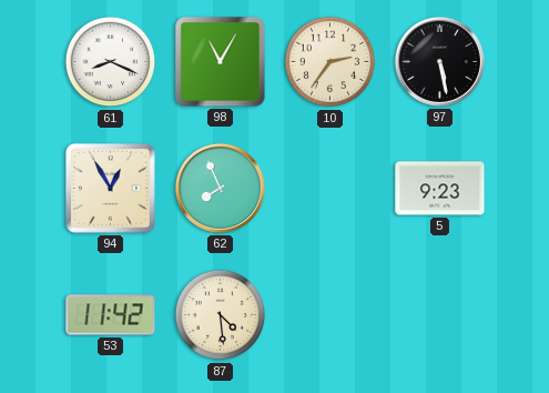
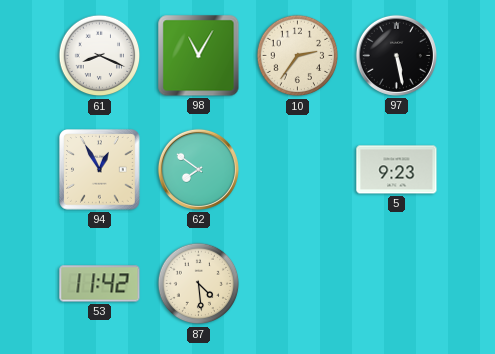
62: 7:56 -> 7:51 (198, 169)
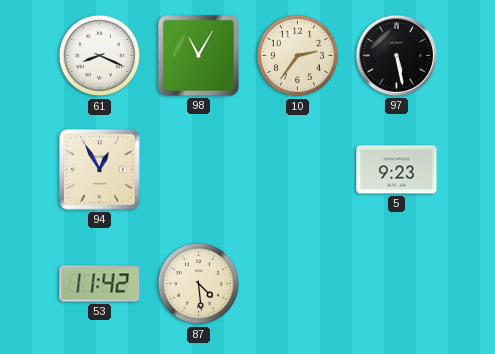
62: 7:51 -> none (198, 169)
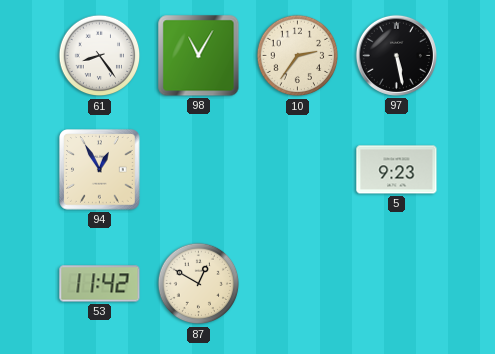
61: 8:19 -> 8:24 (100, 56)
87: 4:29 -> 12:50 (199, 284)
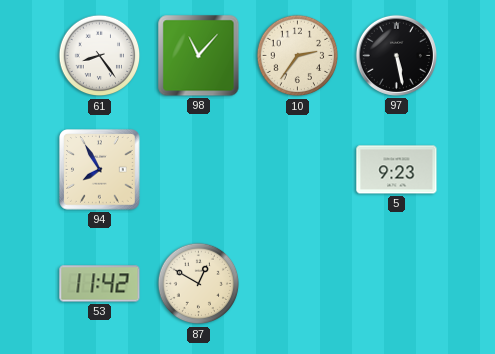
98: 11:05 -> 11:07 (199, 56)
94: 12:55 -> 7:55 (100, 170)
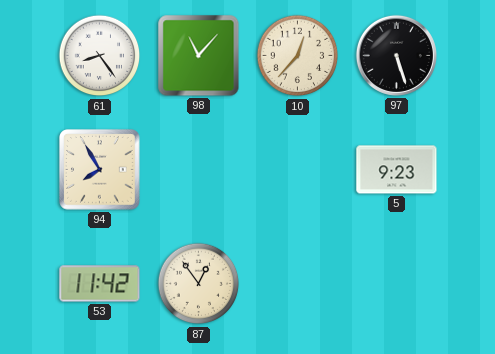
10: 2:36 -> 12:37 (298, 56)
97: 5:28 -> 5:27 (396, 55)
87: 12:50 -> 12:54 (199, 284)
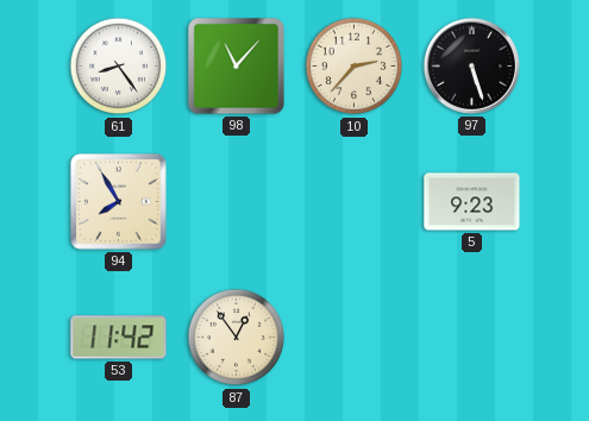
10: 12:37 -> 2:37 (355, 67)
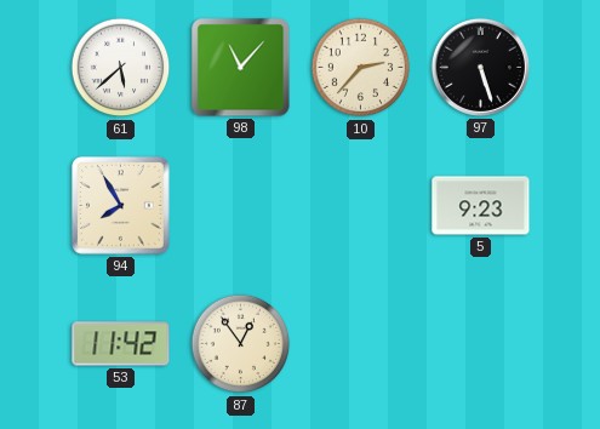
61: 8:24 -> 5:38 (121, 68)
